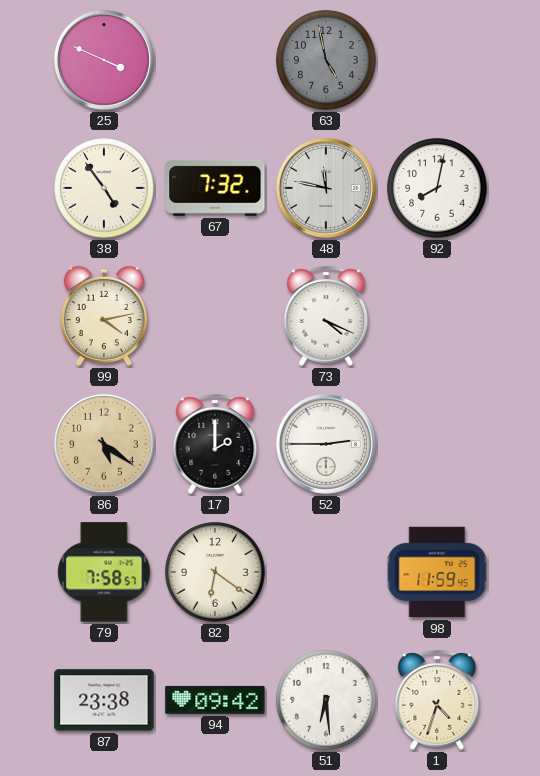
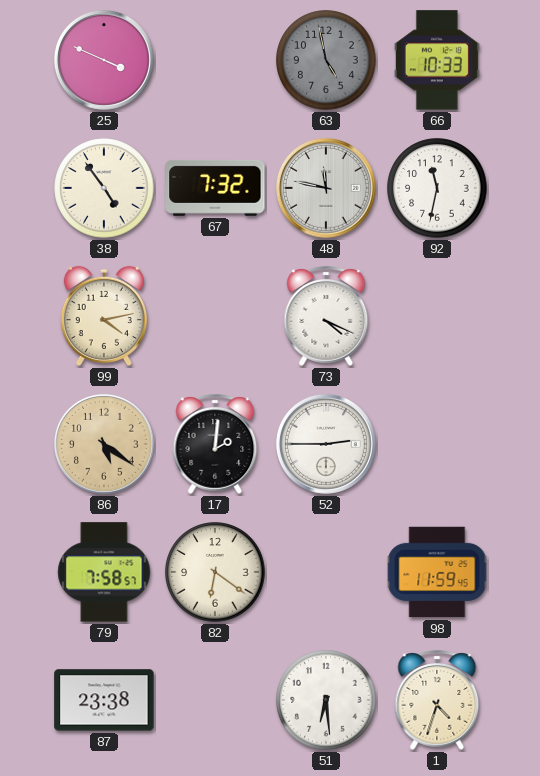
66: none -> 10:33 (437, 60)
92: 8:02 -> 11:32 (437, 188)
17: 2:00 -> 2:01 (215, 444)
94: 09:42 -> none (215, 700)
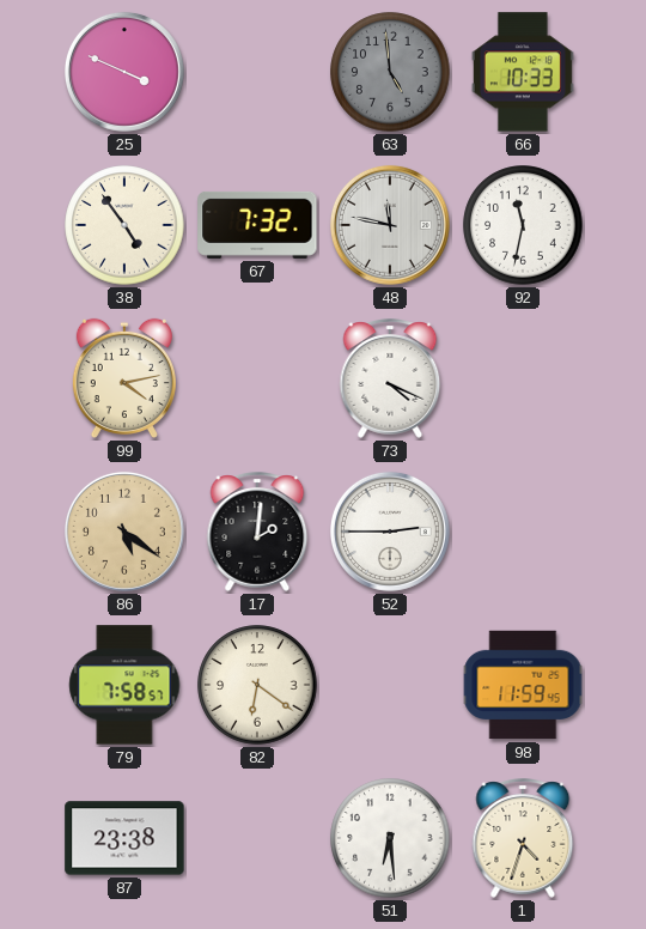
63: 4:58 -> 4:59 (390, 72)
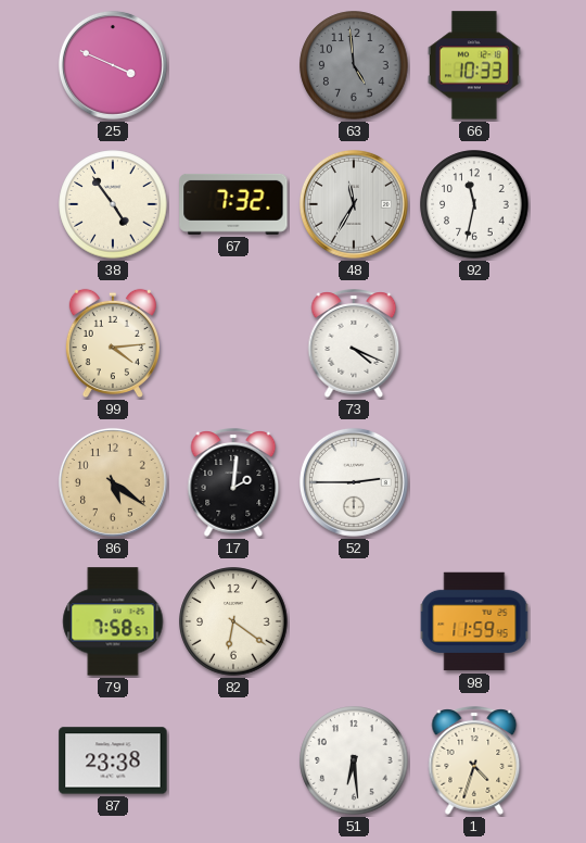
48: 11:47 -> 11:35 (354, 204)
99: 4:13 -> 4:14 (113, 343)
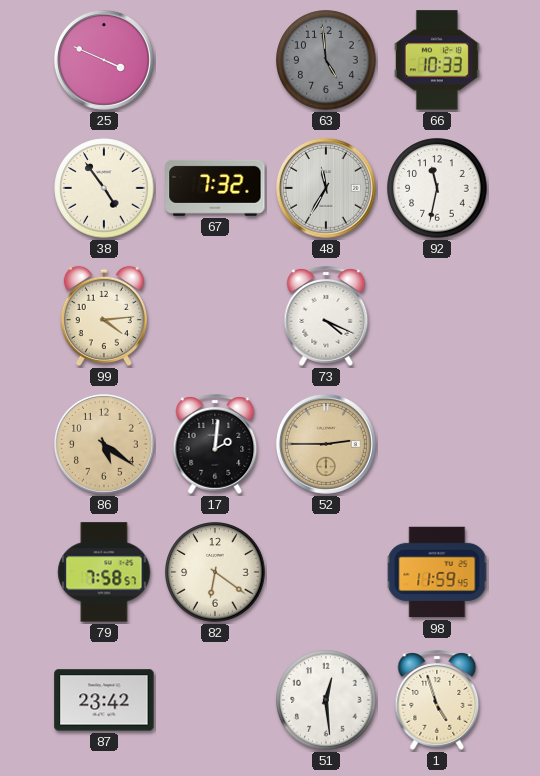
52 dial: white -> champagne (326, 444)
87: 23:38 -> 23:42 (104, 700)
51: 6:29 -> 12:29 (326, 700)
1: 4:33 -> 4:57 (437, 700)
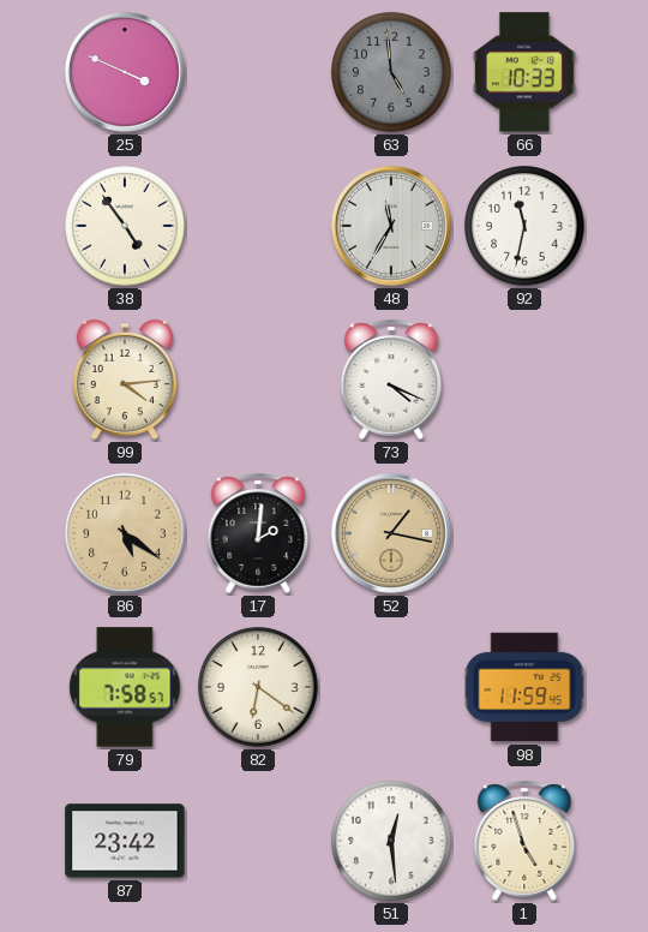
67: 7:32 -> none (215, 188)
52: 2:45 -> 1:17 (391, 533)
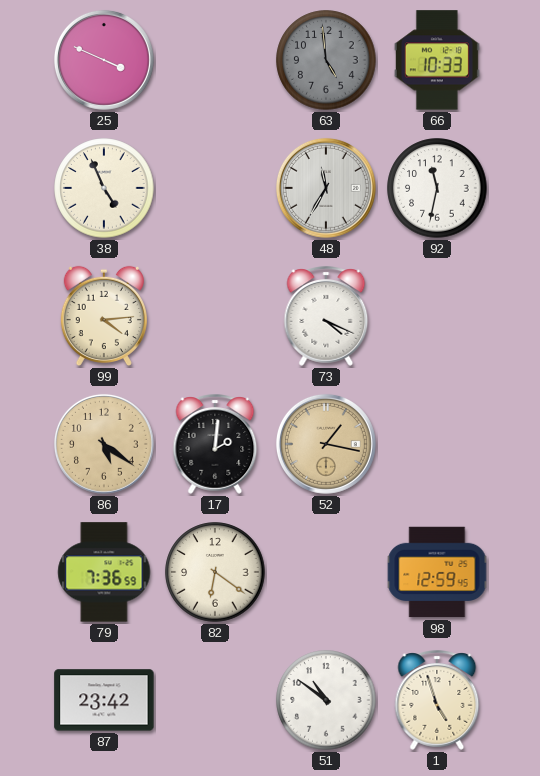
38: 4:54 -> 4:56 (104, 188)
79: 7:58 -> 7:36 (104, 572)
98: 11:59 -> 12:59 (437, 572)
51: 12:29 -> 10:51 (326, 700)
